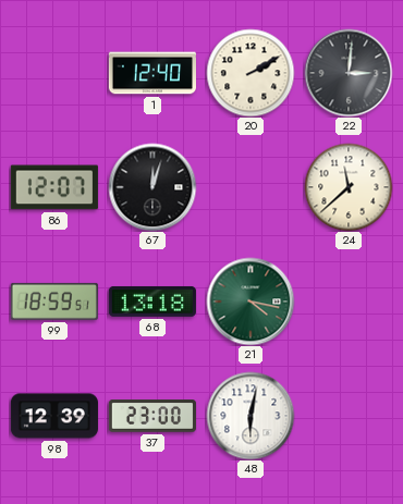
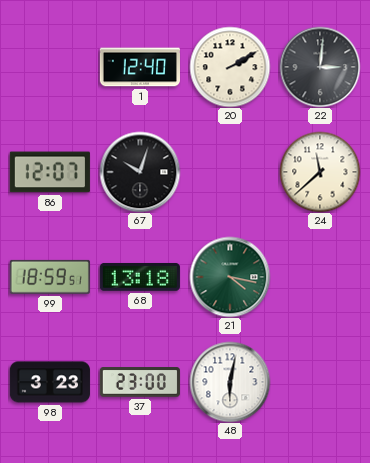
67: 12:03 -> 10:03 (140, 172)
98: 12:39 -> 3:23 (50, 382)
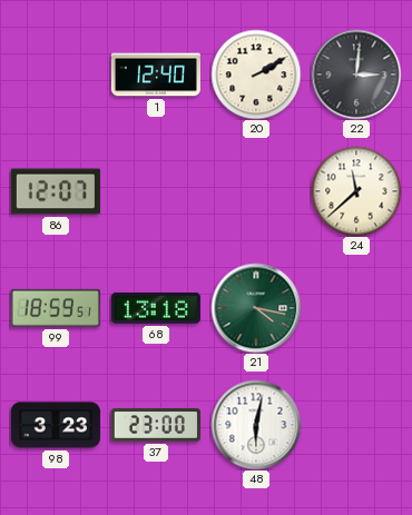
67: 10:03 -> none (140, 172)
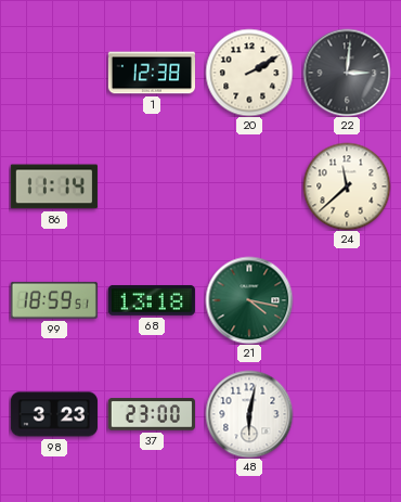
1: 12:40 -> 12:38 (151, 73)
86: 12:07 -> 11:14 (54, 186)
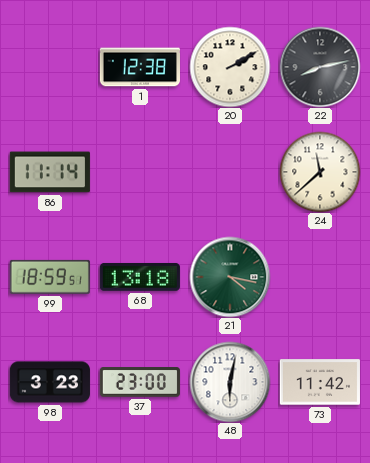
22: 3:01 -> 8:13 (320, 67)
73: none -> 11:42 (320, 382)
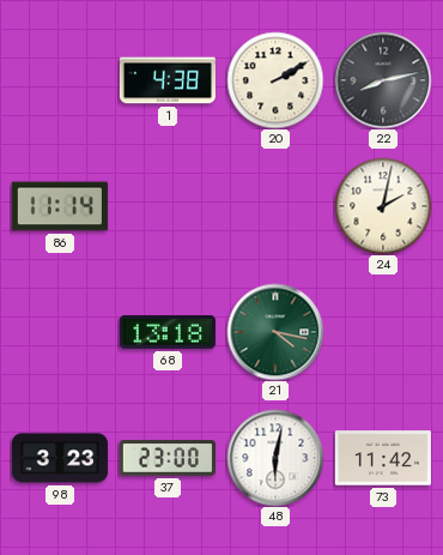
1: 12:38 -> 4:38 (166, 80)
24: 11:38 -> 2:02 (383, 206)
99: 18:59 -> none (50, 277)
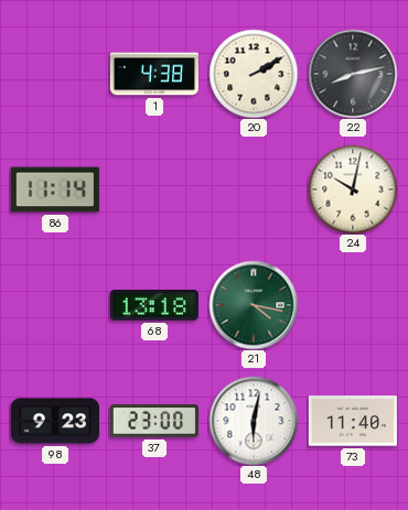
24: 2:02 -> 10:02 (353, 189)
98: 3:23 -> 9:23 (55, 421)
73: 11:42 -> 11:40 (353, 421)
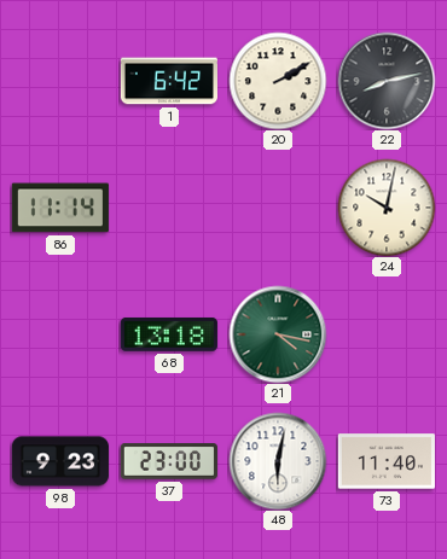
1: 4:38 -> 6:42 (168, 81)
